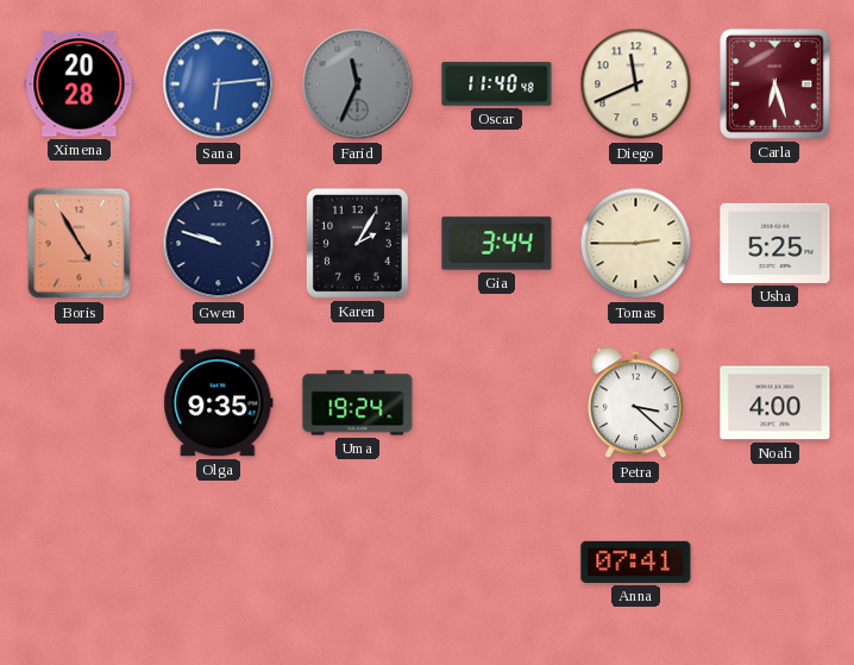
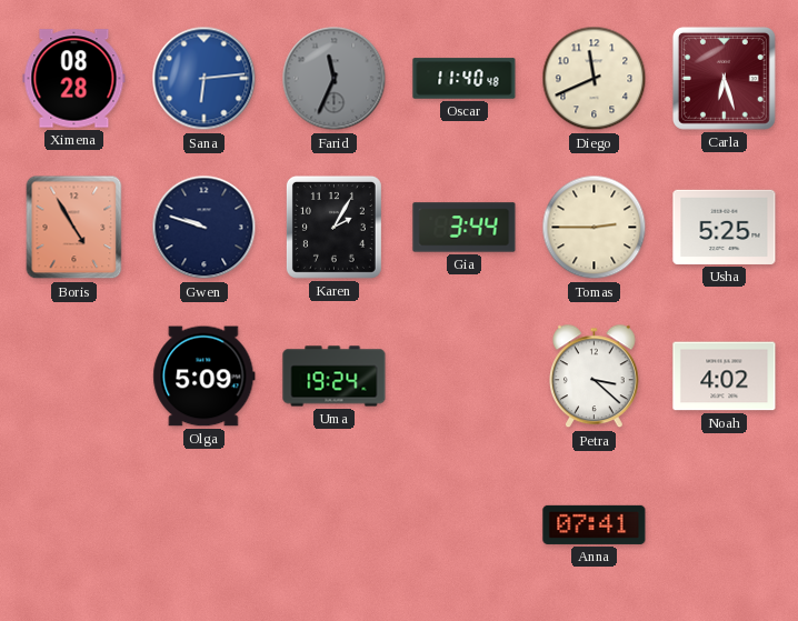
Ximena: 20:28 -> 08:28 (74, 79)
Olga: 9:35 -> 5:09 (205, 377)
Noah: 4:00 -> 4:02 (725, 377)
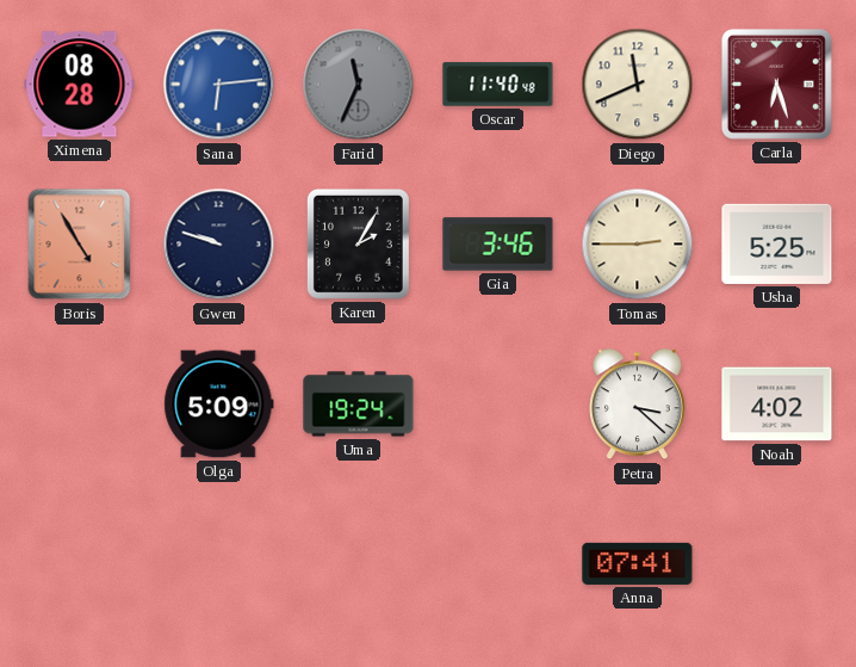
Gia: 3:44 -> 3:46 (498, 245)
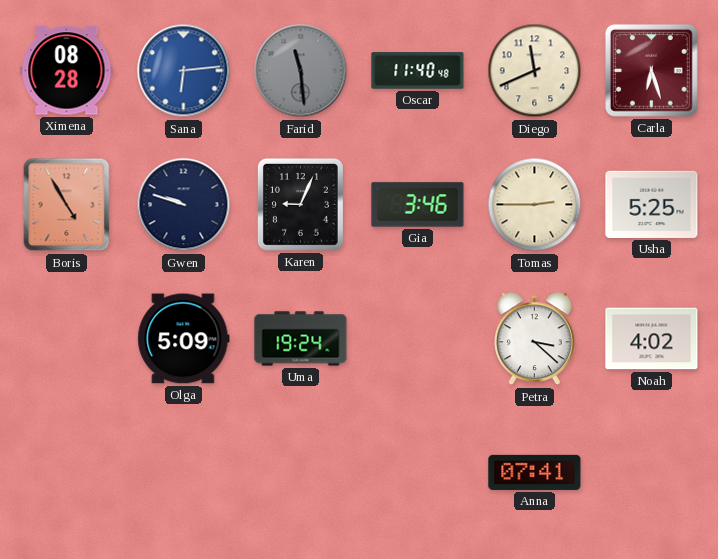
Farid: 11:34 -> 11:29 (301, 71)
Karen: 2:05 -> 9:04 (300, 204)
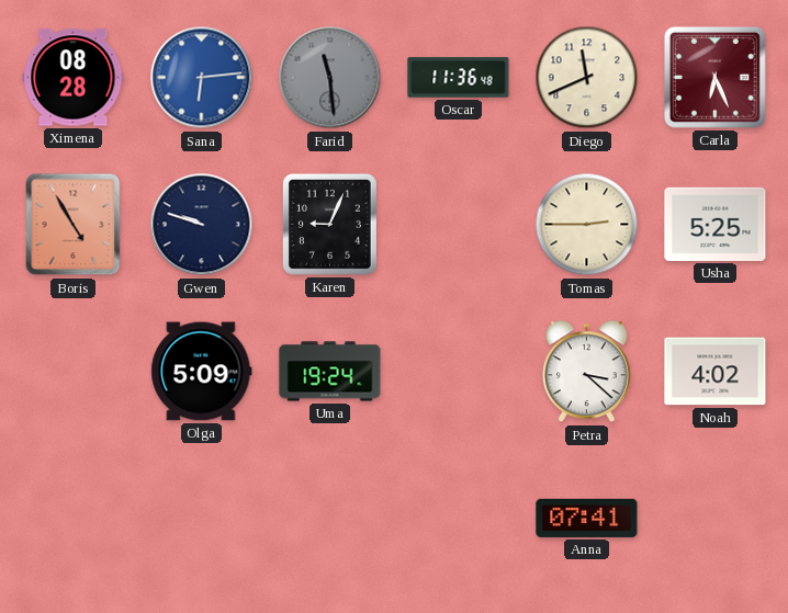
Oscar: 11:40 -> 11:36 (459, 78)
Carla: 6:27 -> 6:26 (714, 77)
Gia: 3:46 -> none (418, 205)
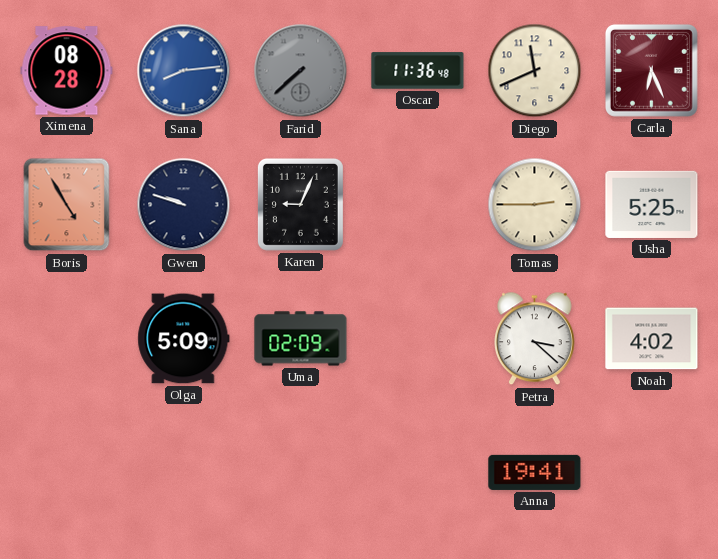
Sana: 6:14 -> 8:14 (184, 71)
Farid: 11:29 -> 7:38 (301, 71)
Uma: 19:24 -> 02:09 (301, 339)
Anna: 07:41 -> 19:41 (535, 472)
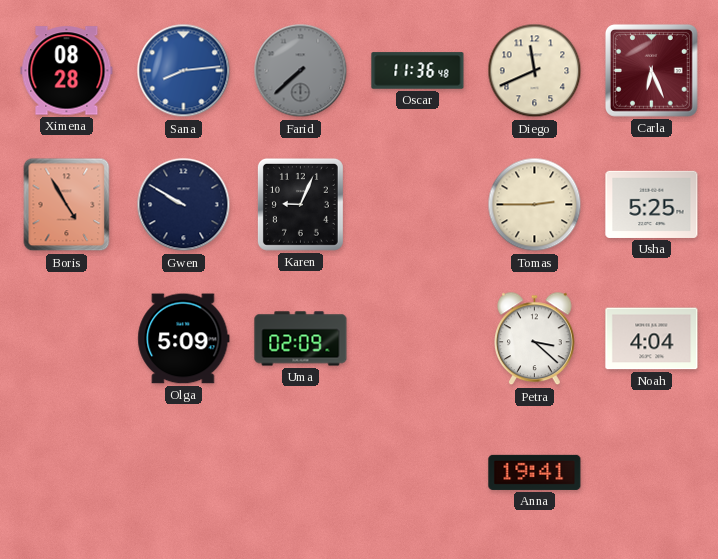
Gwen: 9:48 -> 9:50 (184, 205)
Noah: 4:02 -> 4:04 (652, 339)
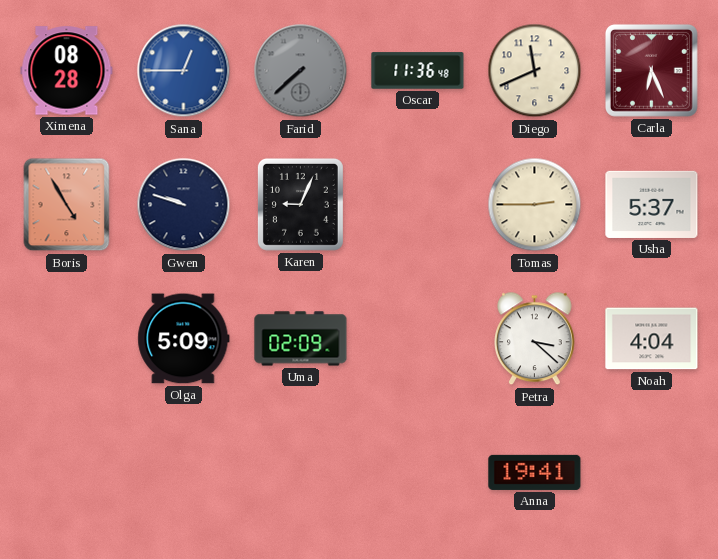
Sana: 8:14 -> 12:45 (184, 71)
Gwen: 9:50 -> 9:48 (184, 205)
Usha: 5:25 -> 5:37 (652, 204)
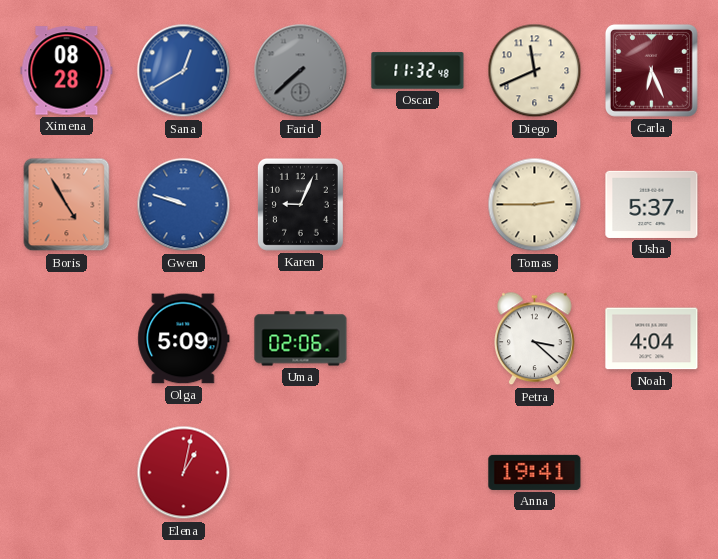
Sana: 12:45 -> 12:40 (184, 71)
Oscar: 11:36 -> 11:32 (418, 71)
Gwen dial: navy -> blue (184, 205)
Uma: 02:09 -> 02:06 (301, 339)
Elena: none -> 1:02 (184, 473)
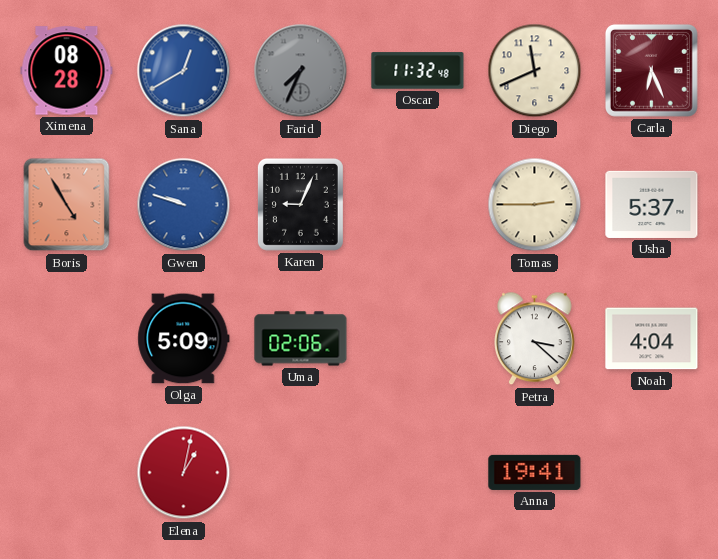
Farid: 7:38 -> 7:34 (301, 71)
